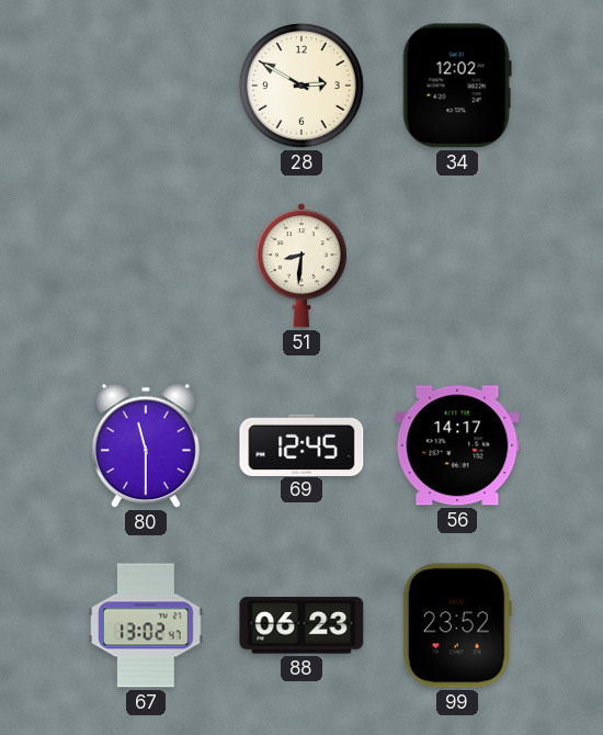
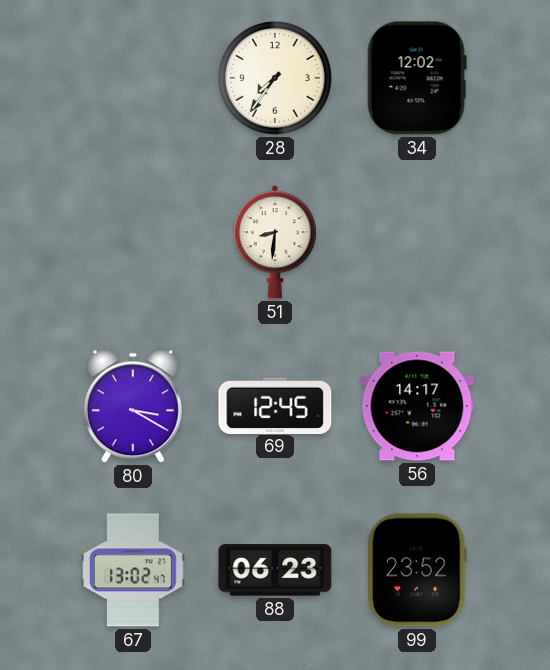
28: 2:50 -> 7:36 (275, 78)
80: 11:30 -> 3:20 (133, 406)
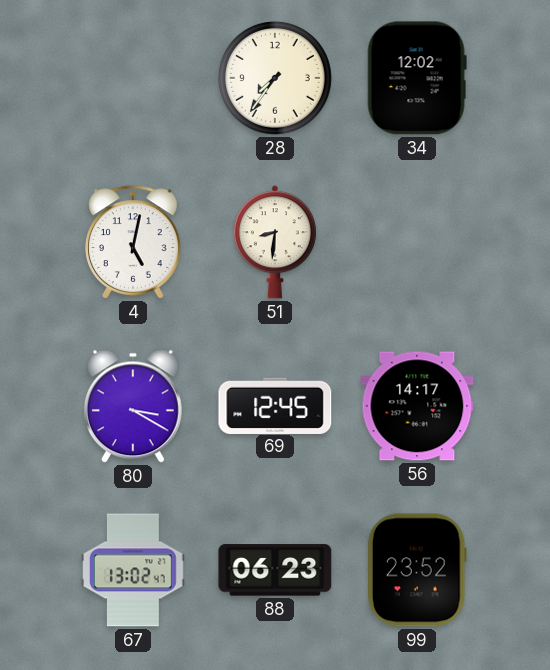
4: none -> 5:02 (133, 242)
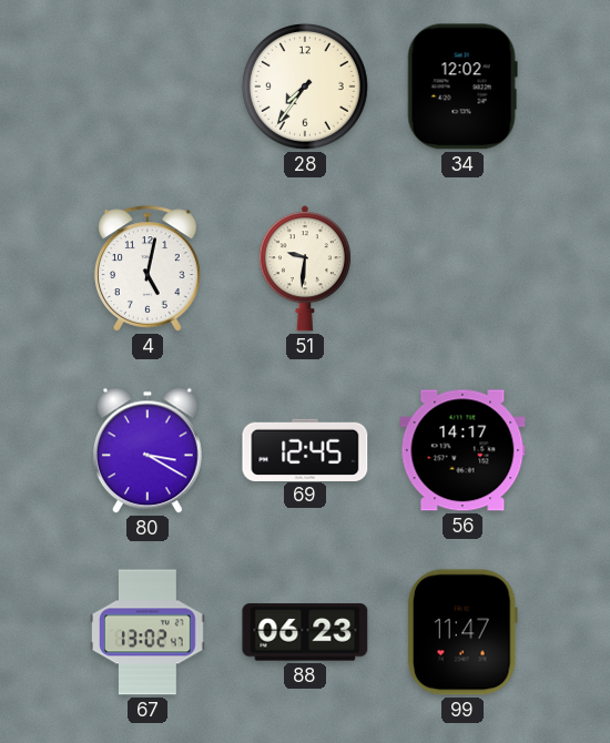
51: 8:31 -> 9:31 (305, 268)
99: 23:52 -> 11:47 (462, 632)
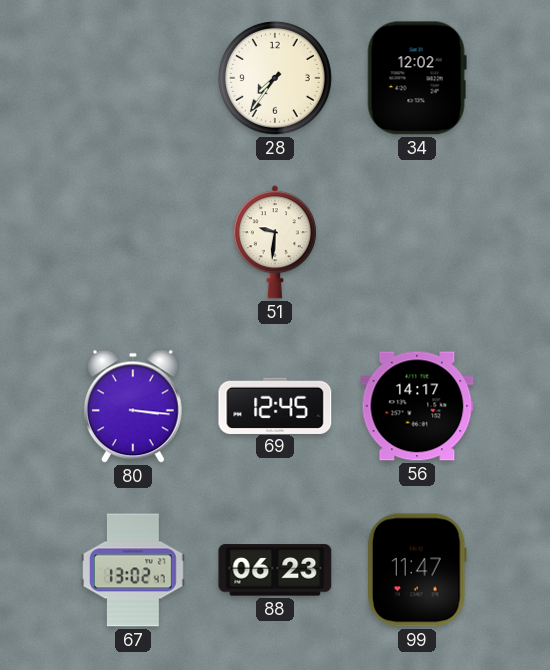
4: 5:02 -> none (148, 268)
80: 3:20 -> 3:16 (133, 406)
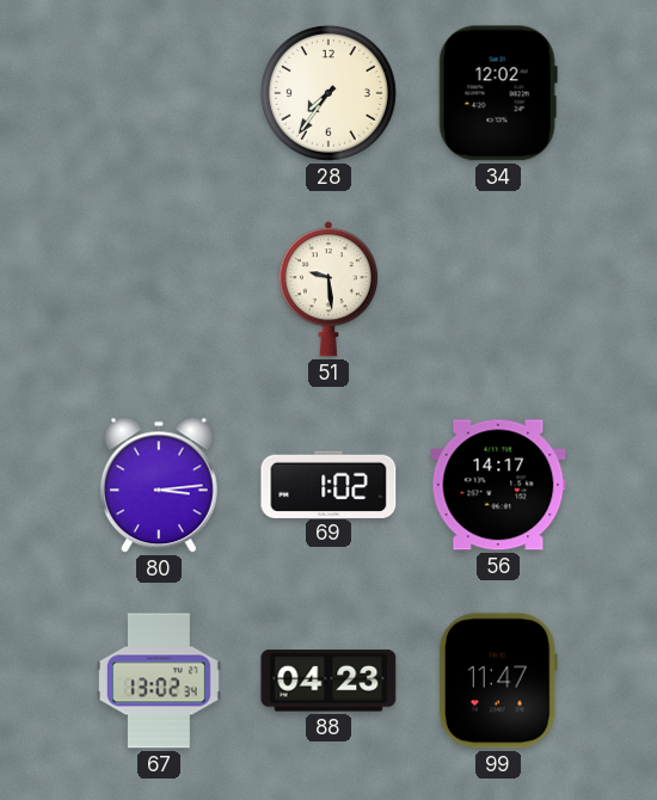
51: 9:31 -> 9:29 (328, 289)
80: 3:16 -> 3:14 (159, 485)
69: 12:45 -> 1:02 (328, 484)
67: 13:02:47 -> 13:02:34 (160, 681)
88: 06:23 -> 04:23 (328, 681)
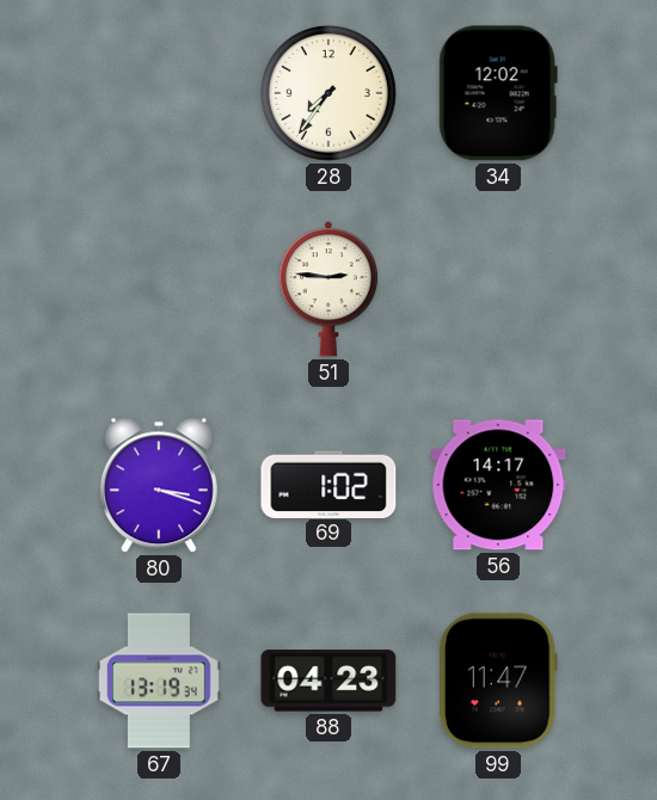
51: 9:29 -> 2:46 (328, 289)
80: 3:14 -> 3:18 (159, 485)
67: 13:02 -> 13:19 (160, 681)
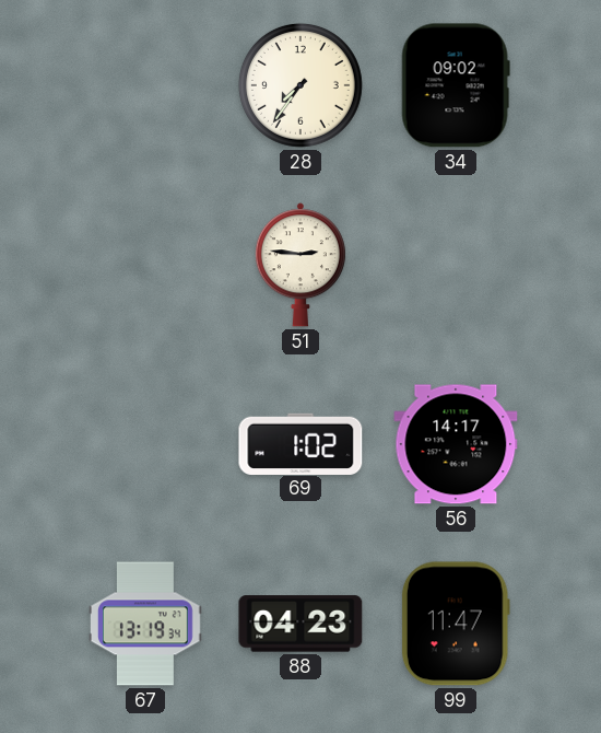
34: 12:02 -> 09:02 (456, 85)
80: 3:18 -> none (159, 485)
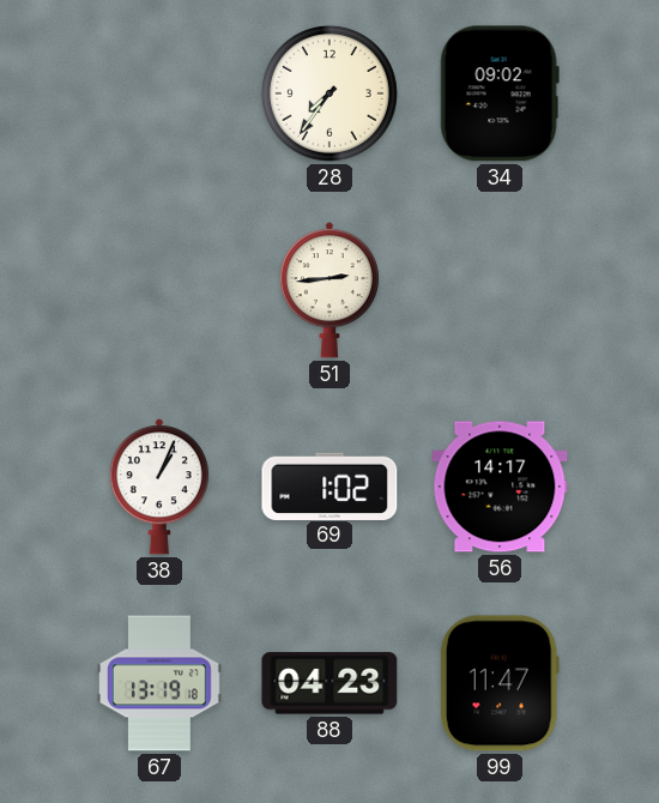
51: 2:46 -> 2:44 (329, 290)
38: none -> 1:04 (159, 487)
67: 13:19:34 -> 13:19:18 (161, 683)
